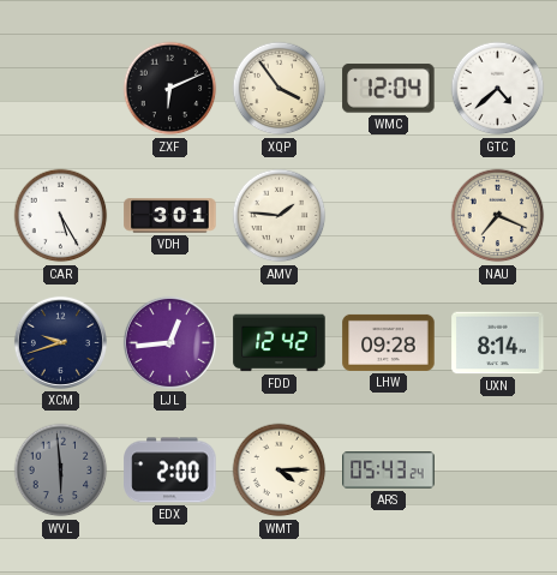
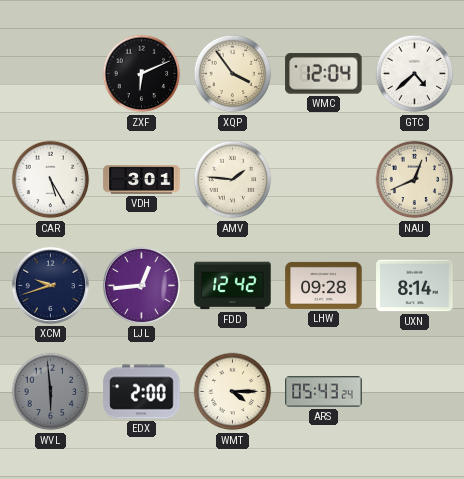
NAU: 7:19 -> 12:41 (415, 180)
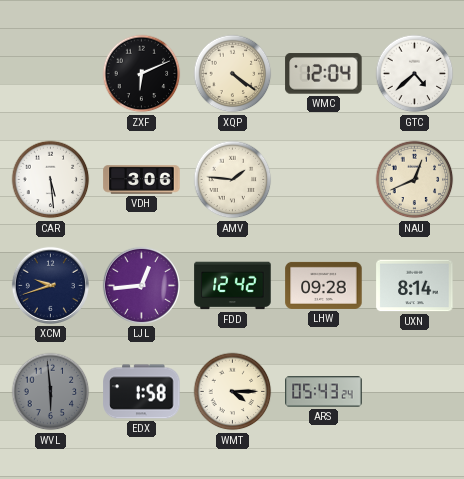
XQP: 3:54 -> 4:21 (233, 74)
CAR: 5:25 -> 5:29 (51, 180)
VDH: 3:01 -> 3:06 (142, 180)
EDX: 2:00 -> 1:58 (142, 392)
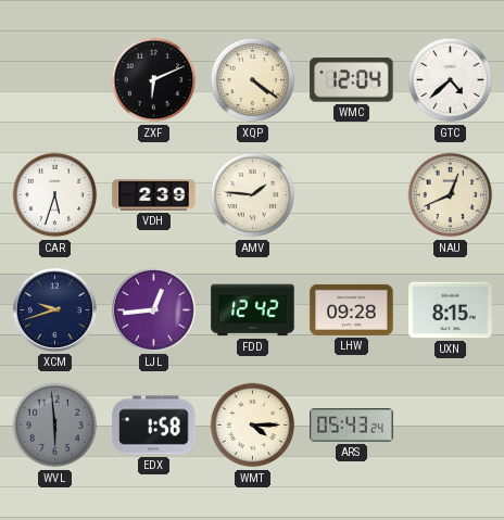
CAR: 5:29 -> 5:33 (55, 195)
VDH: 3:06 -> 2:39 (154, 195)
UXN: 8:14 -> 8:15 (451, 310)
